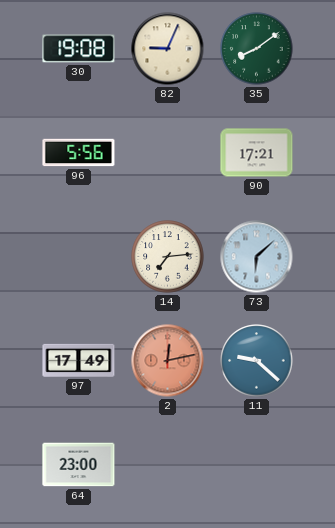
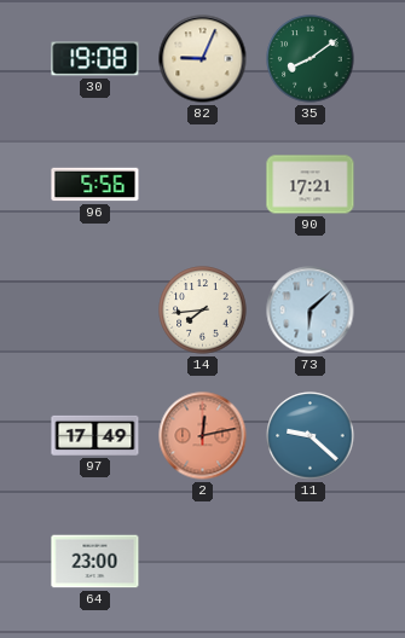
14: 7:14 -> 7:44 (203, 311)
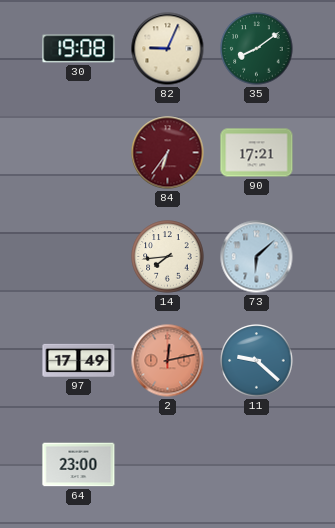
96: 5:56 -> none (96, 185)
84: none -> 6:36 (168, 153)
